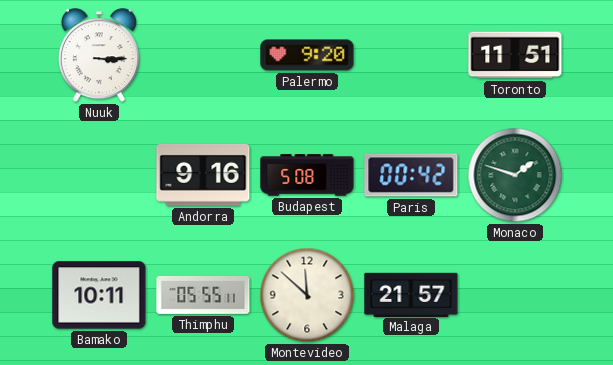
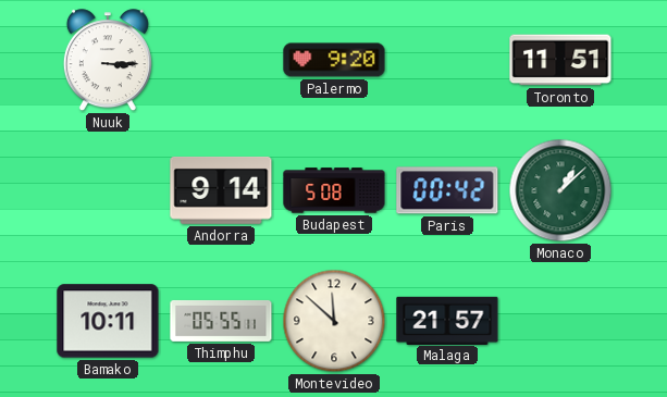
Andorra: 9:16 -> 9:14 (221, 191)
Monaco: 1:48 -> 1:08 (560, 190)
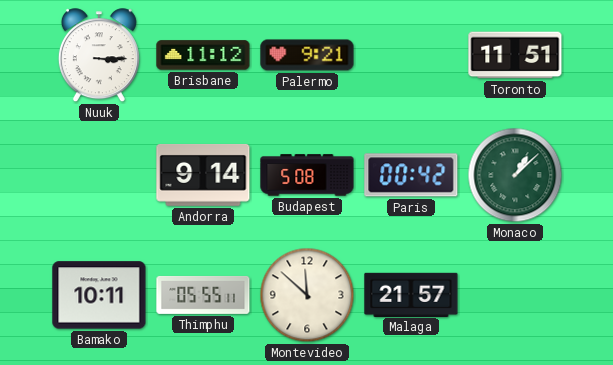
Brisbane: none -> 11:12 (203, 55)
Palermo: 9:20 -> 9:21 (307, 55)
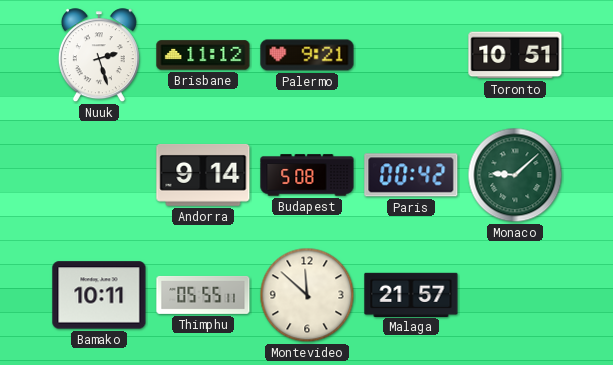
Nuuk: 3:15 -> 2:27 (99, 56)
Toronto: 11:51 -> 10:51 (515, 55)
Monaco: 1:08 -> 9:08 (515, 175)
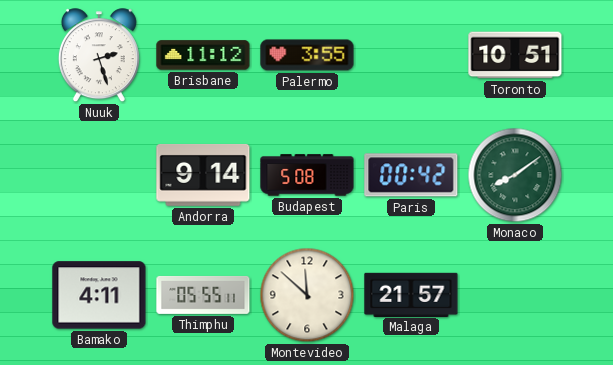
Palermo: 9:21 -> 3:55 (307, 55)
Monaco: 9:08 -> 8:09 (515, 175)
Bamako: 10:11 -> 4:11 (99, 295)
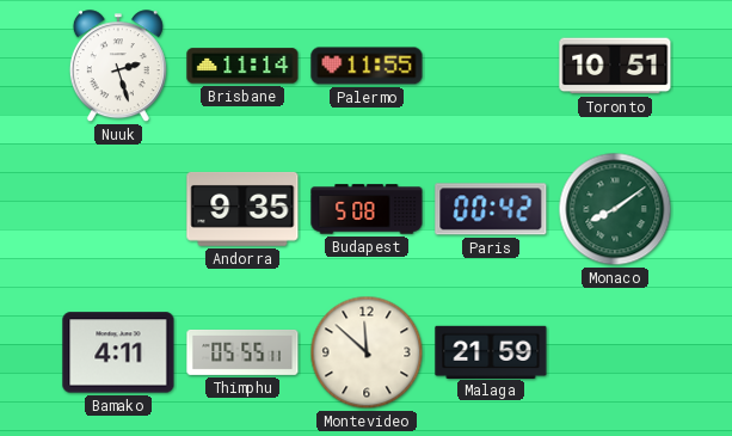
Brisbane: 11:12 -> 11:14 (242, 66)
Palermo: 3:55 -> 11:55 (367, 66)
Andorra: 9:14 -> 9:35 (242, 210)
Malaga: 21:57 -> 21:59 (491, 351)
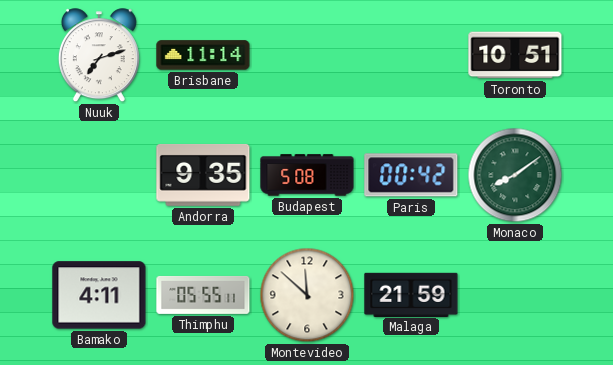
Nuuk: 2:27 -> 7:12 (99, 56)
Palermo: 11:55 -> none (367, 66)
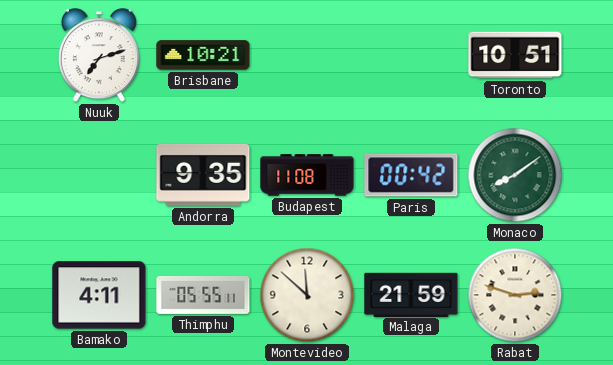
Brisbane: 11:14 -> 10:21 (203, 55)
Budapest: 5:08 -> 11:08 (307, 175)
Rabat: none -> 2:48 (515, 295)
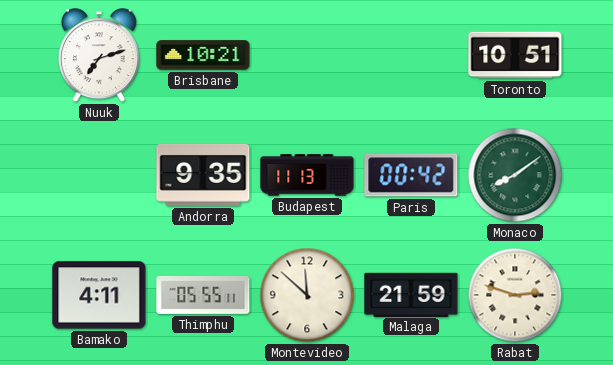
Budapest: 11:08 -> 11:13 (307, 175)
